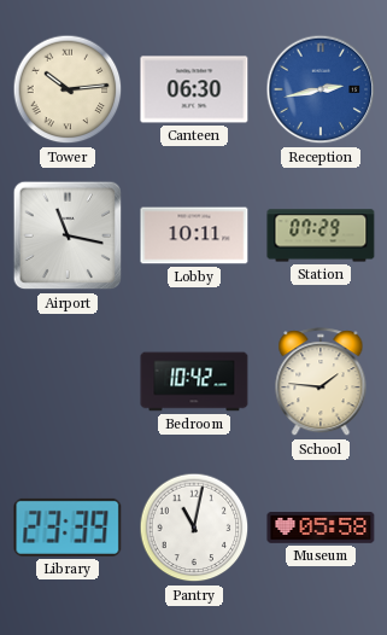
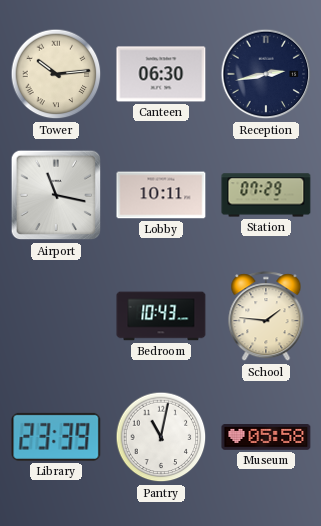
Reception dial: blue -> navy (266, 74)
Bedroom: 10:42 -> 10:43 (161, 316)
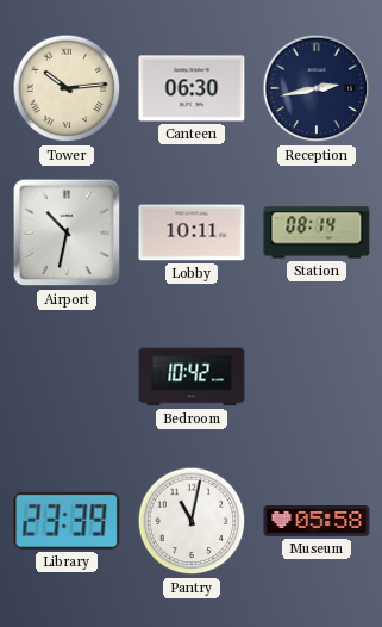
Airport: 11:17 -> 10:32 (67, 232)
Station: 07:29 -> 08:14 (317, 232)
Bedroom: 10:43 -> 10:42 (192, 377)
School: 1:46 -> none (266, 317)
